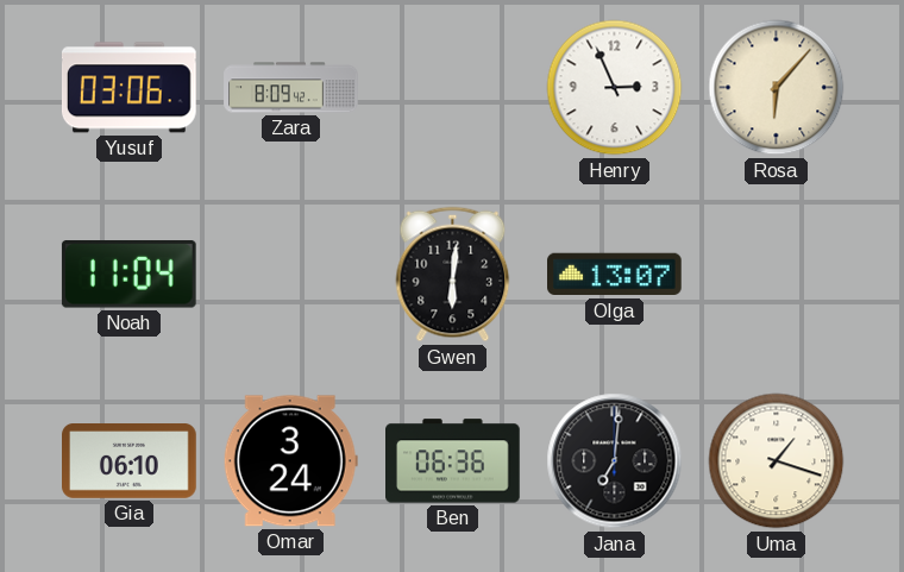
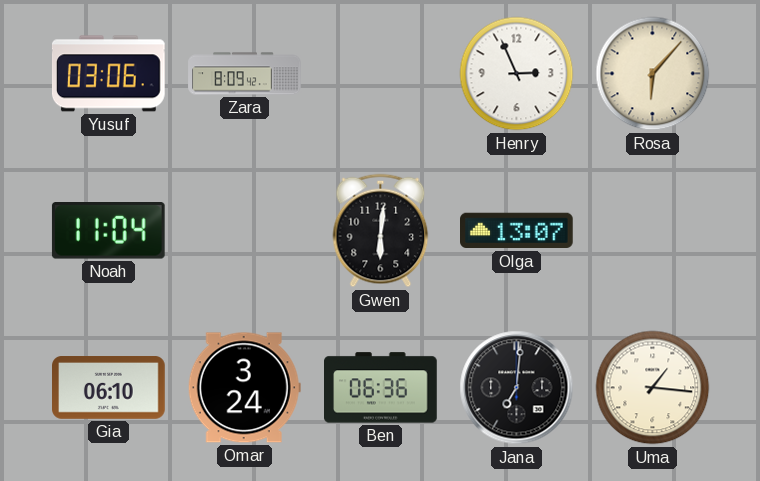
Uma: 1:18 -> 1:16 (653, 388)
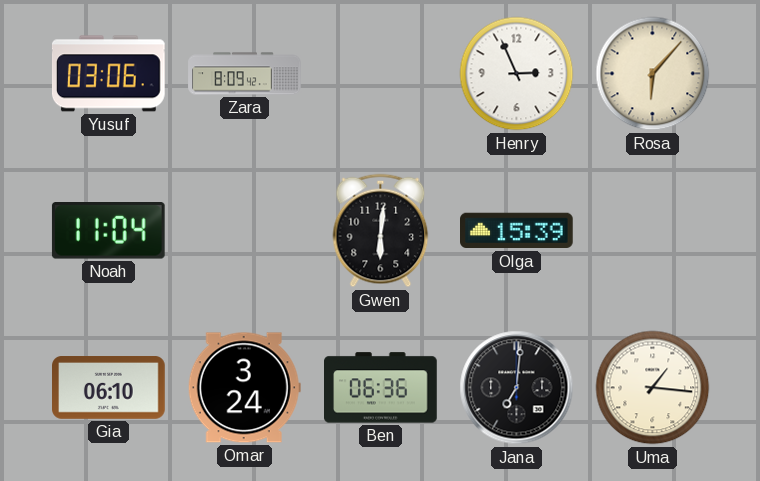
Olga: 13:07 -> 15:39 (517, 231)
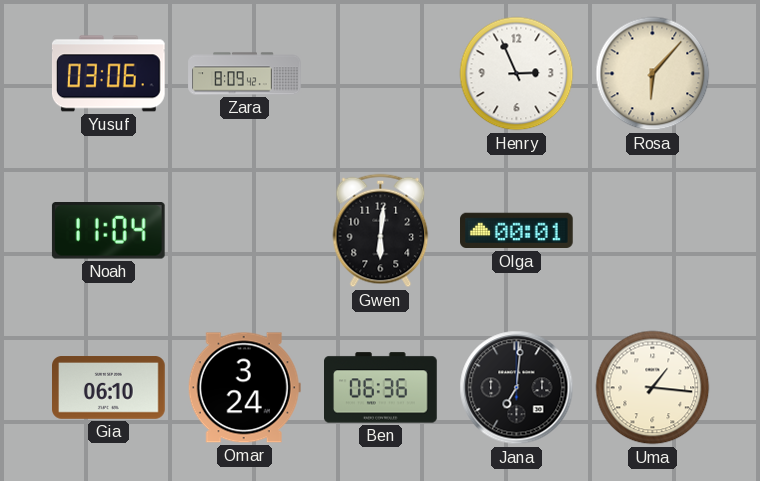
Olga: 15:39 -> 00:01 (517, 231)
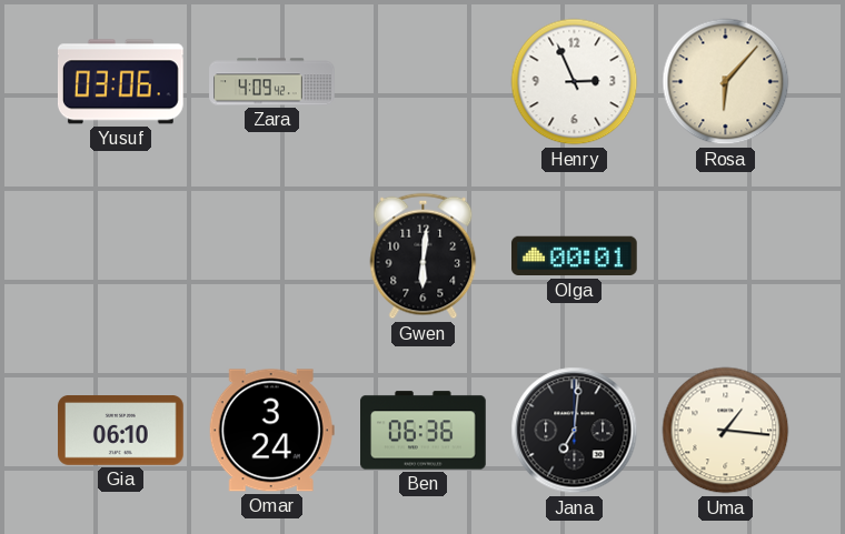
Zara: 8:09 -> 4:09 (272, 82)
Noah: 11:04 -> none (108, 231)
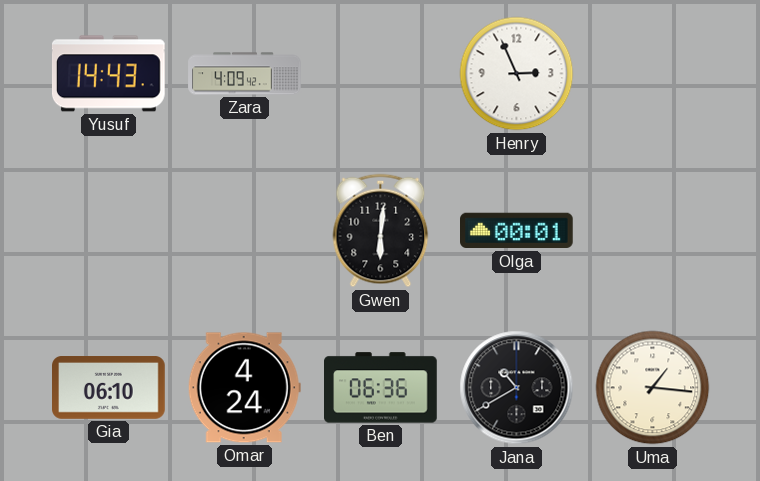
Yusuf: 03:06 -> 14:43 (108, 74)
Rosa: 6:07 -> none (726, 82)
Omar: 3:24 -> 4:24 (244, 388)
Jana: 7:01 -> 10:40 (517, 388)
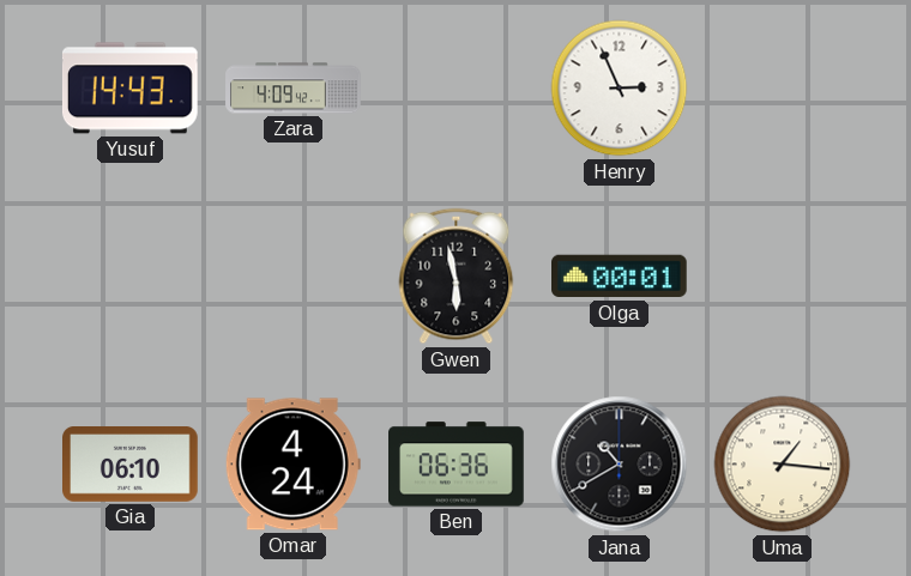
Gwen: 6:01 -> 5:58 (457, 277)
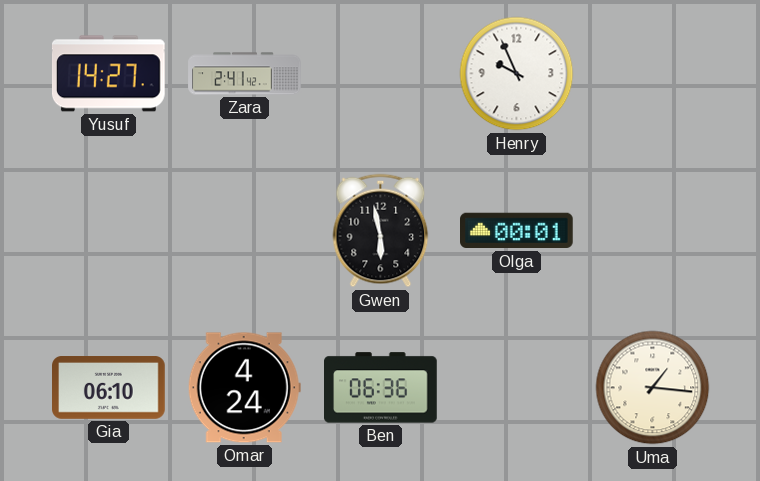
Yusuf: 14:43 -> 14:27 (108, 74)
Zara: 4:09 -> 2:41 (245, 74)
Henry: 2:56 -> 9:56 (517, 74)
Jana: 10:40 -> none (620, 465)
